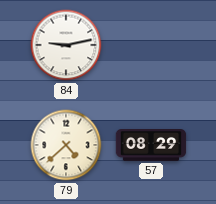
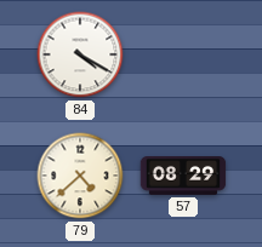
84: 9:13 -> 4:20 (80, 54)
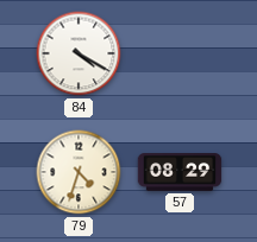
79: 4:38 -> 4:33 (79, 172)
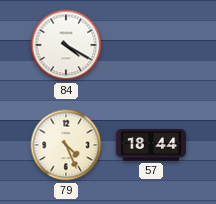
79: 4:33 -> 4:26 (66, 145)
57: 08:29 -> 18:44 (151, 146)
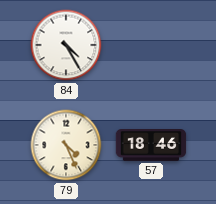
84: 4:20 -> 4:25 (66, 45)
57: 18:44 -> 18:46 (151, 146)
